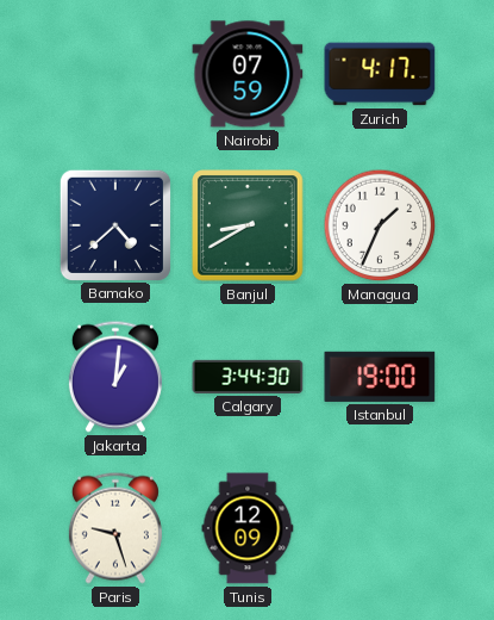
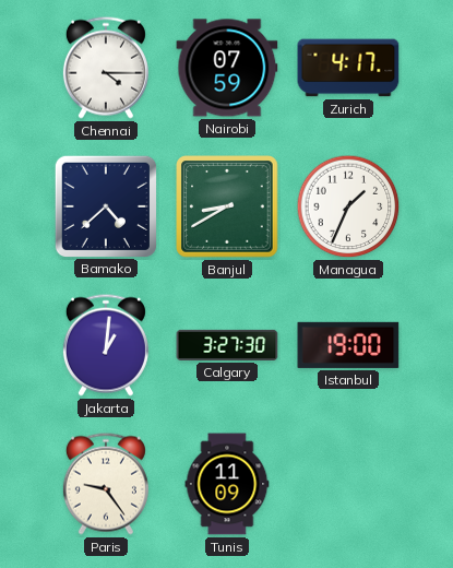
Chennai: none -> 4:15 (106, 68)
Calgary: 3:44 -> 3:27 (227, 345)
Paris: 9:27 -> 9:24 (106, 484)
Tunis: 12:09 -> 11:09 (227, 484)
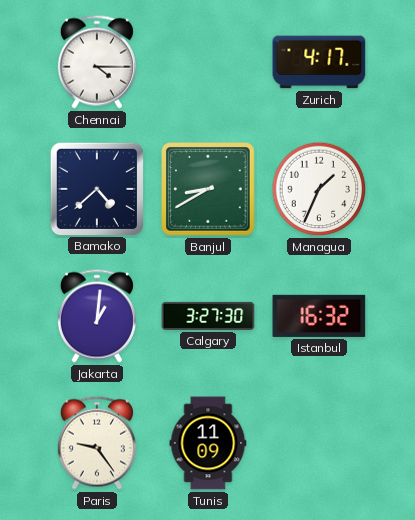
Nairobi: 07:59 -> none (227, 68)
Istanbul: 19:00 -> 16:32 (319, 316)
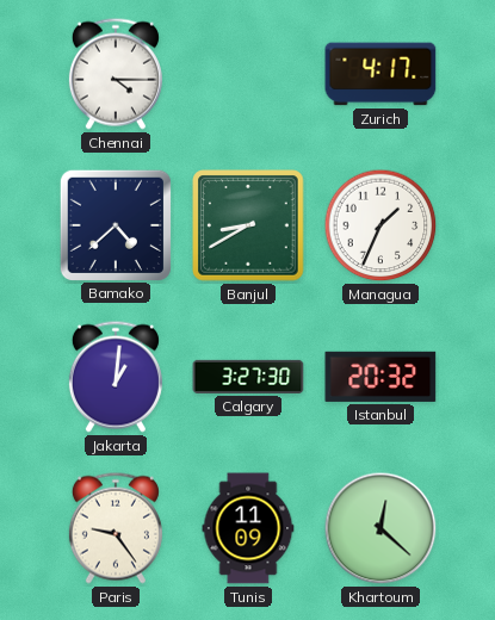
Istanbul: 16:32 -> 20:32 (380, 377)
Khartoum: none -> 12:22 (380, 528)
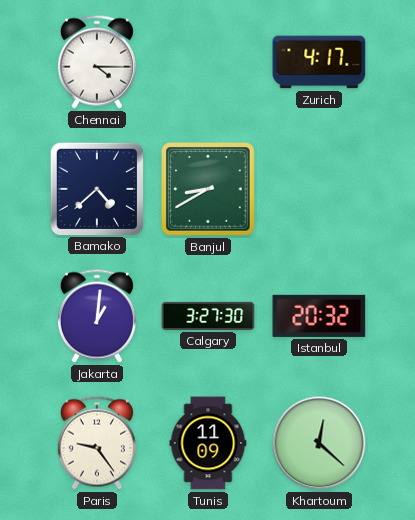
Managua: 1:34 -> none (380, 225)
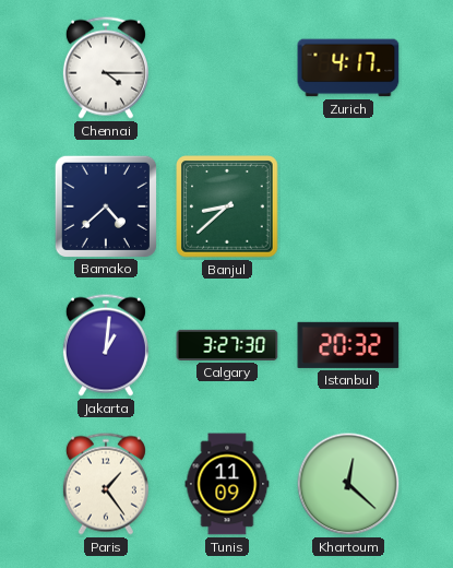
Banjul: 8:40 -> 8:38 (227, 206)
Paris: 9:24 -> 1:24 (106, 484)
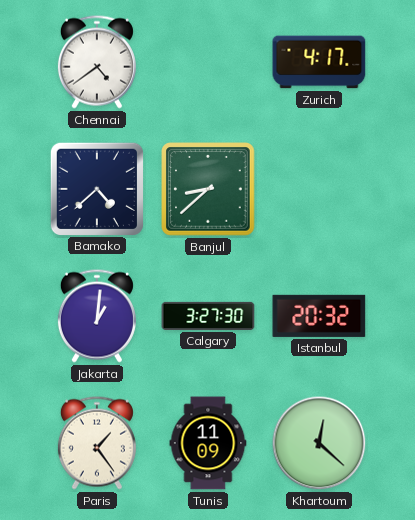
Chennai: 4:15 -> 4:39 (97, 62)
